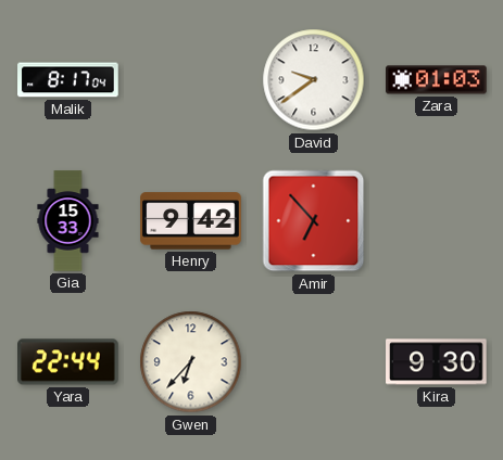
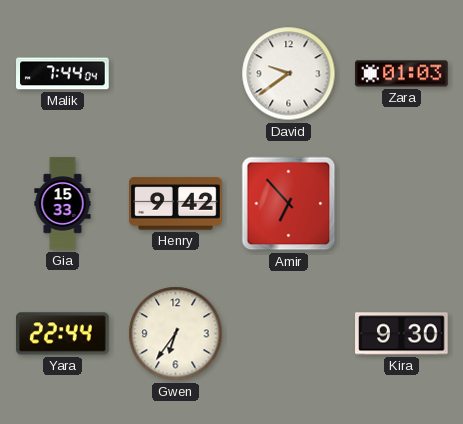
Malik: 8:17 -> 7:44 (63, 74)
Gwen: 6:37 -> 6:36 (176, 334)
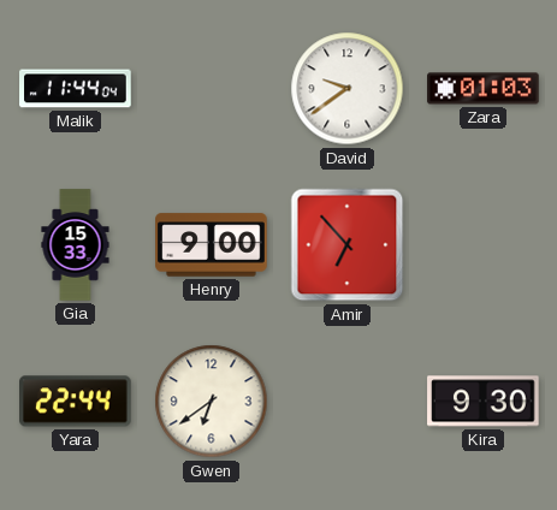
Malik: 7:44 -> 11:44 (76, 89)
Henry: 9:42 -> 9:00 (212, 245)
Gwen: 6:36 -> 6:39 (212, 402)
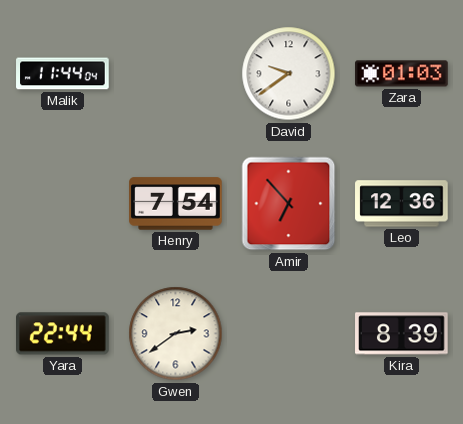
Gia: 15:33 -> none (76, 245)
Henry: 9:00 -> 7:54 (176, 204)
Leo: none -> 12:36 (402, 204)
Gwen: 6:39 -> 2:39 (176, 334)
Kira: 9:30 -> 8:39 (402, 334)
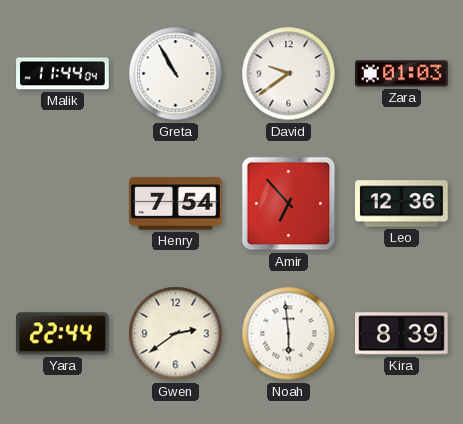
Greta: none -> 10:55 (176, 74)
Noah: none -> 5:59 (289, 334)
